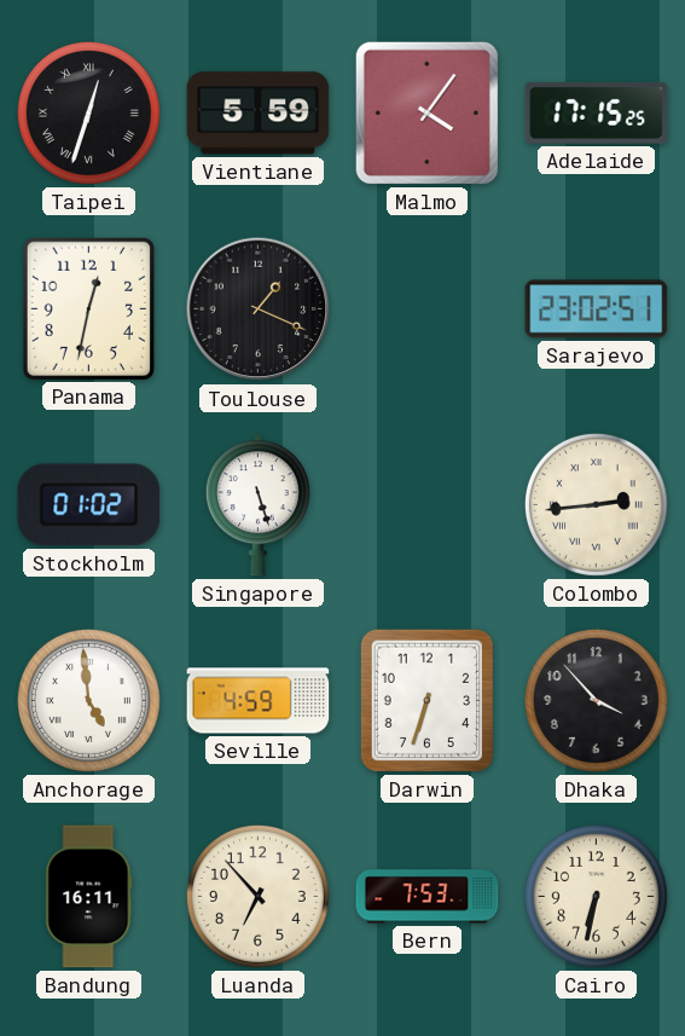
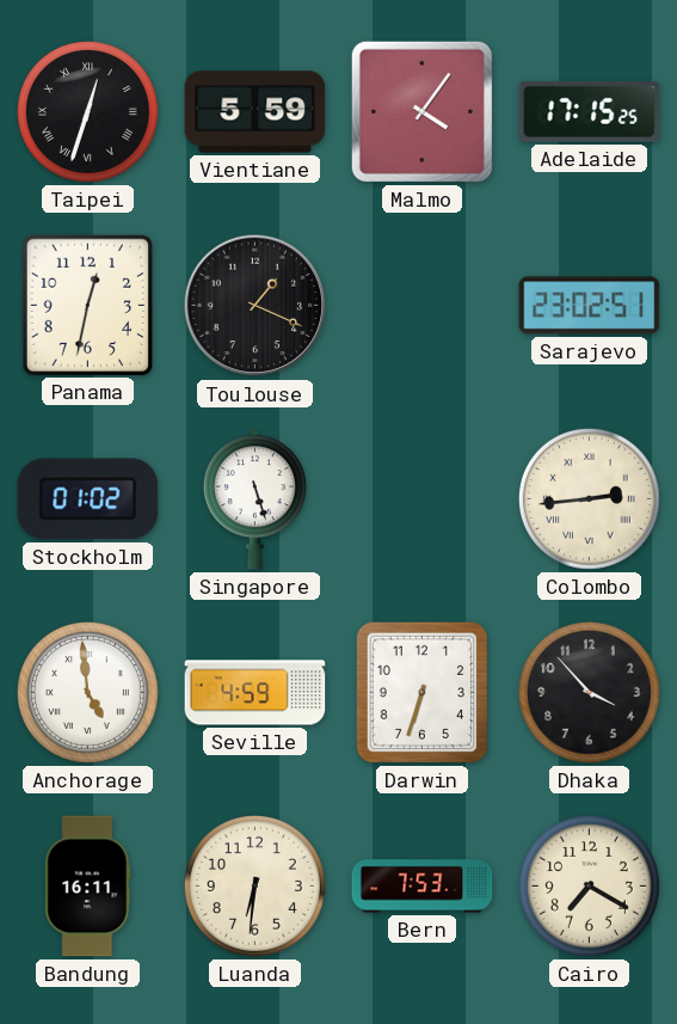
Luanda: 6:53 -> 6:31 (254, 885)
Cairo: 6:32 -> 7:20 (589, 885)
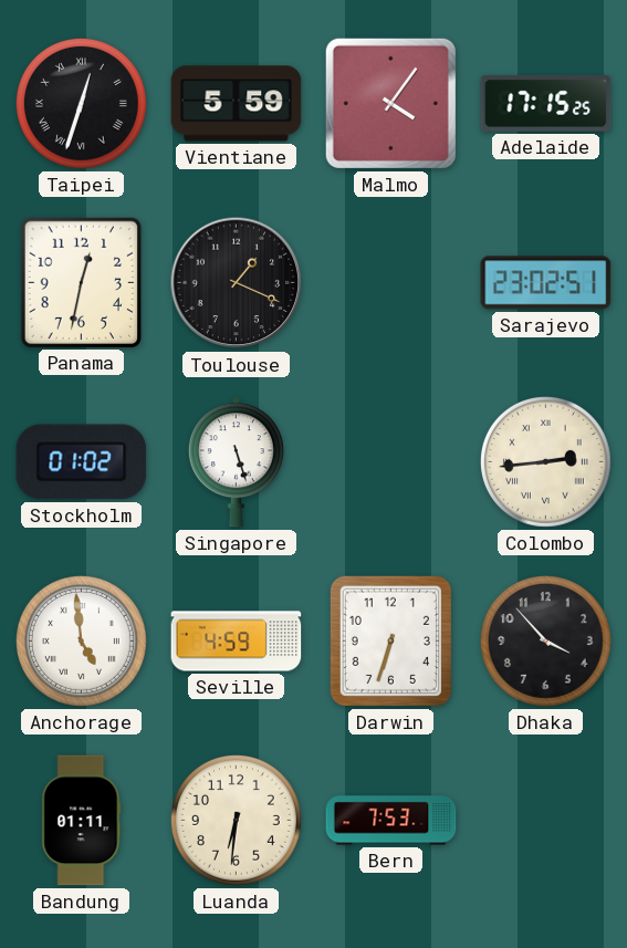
Bandung: 16:11 -> 01:11 (82, 821)
Cairo: 7:20 -> none (589, 885)
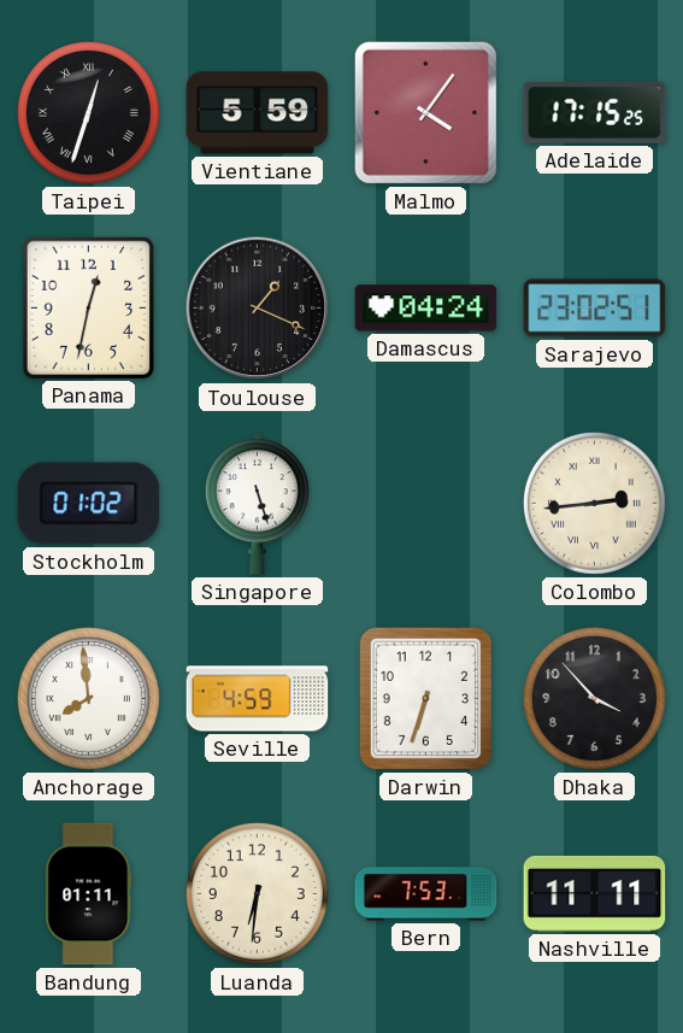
Damascus: none -> 04:24 (426, 309)
Anchorage: 4:59 -> 7:59 (88, 698)
Nashville: none -> 11:11 (595, 893)
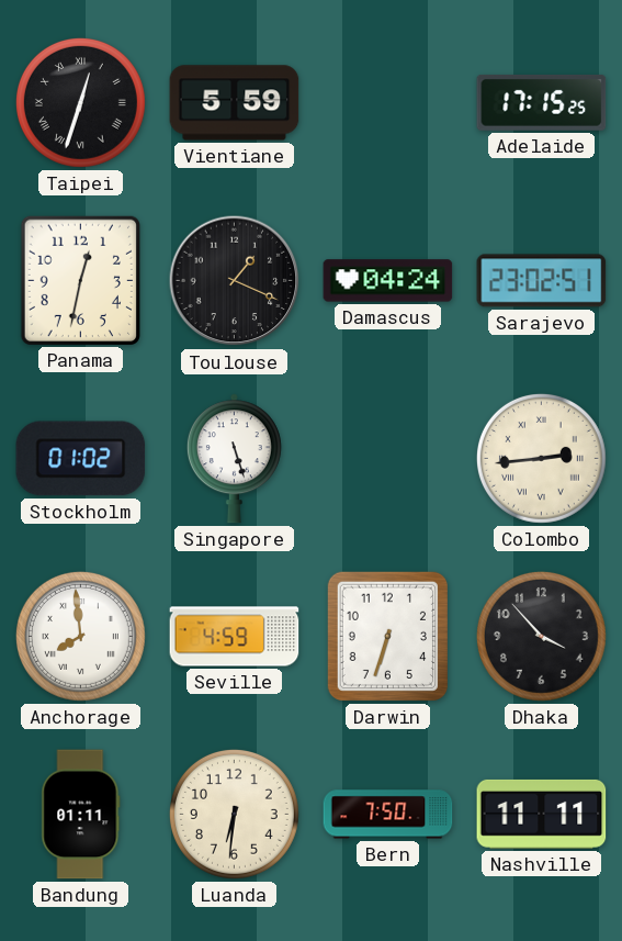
Malmo: 4:06 -> none (425, 112)
Bern: 7:53 -> 7:50 (388, 815)
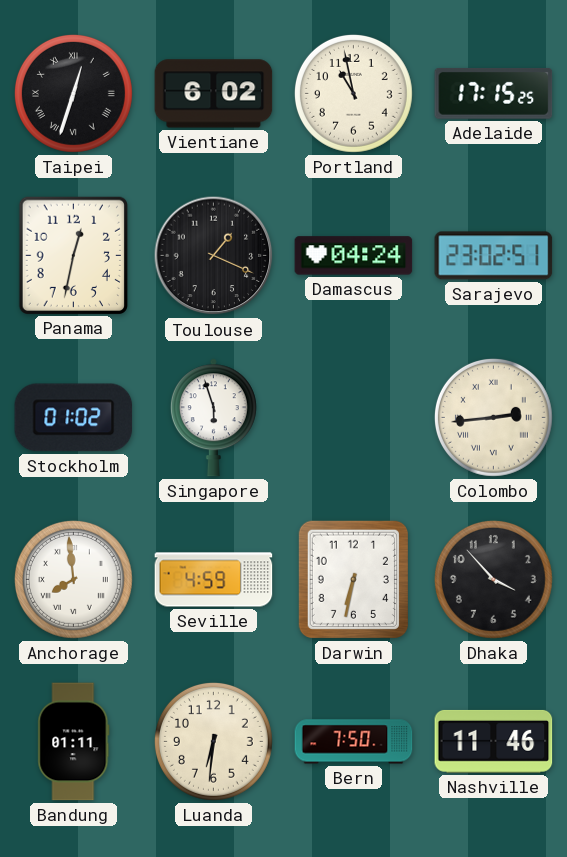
Vientiane: 5:59 -> 6:02 (214, 94)
Portland: none -> 10:58 (353, 93)
Singapore: 5:27 -> 5:57 (213, 418)
Darwin: 6:33 -> 6:32 (353, 579)
Nashville: 11:11 -> 11:46 (494, 741)
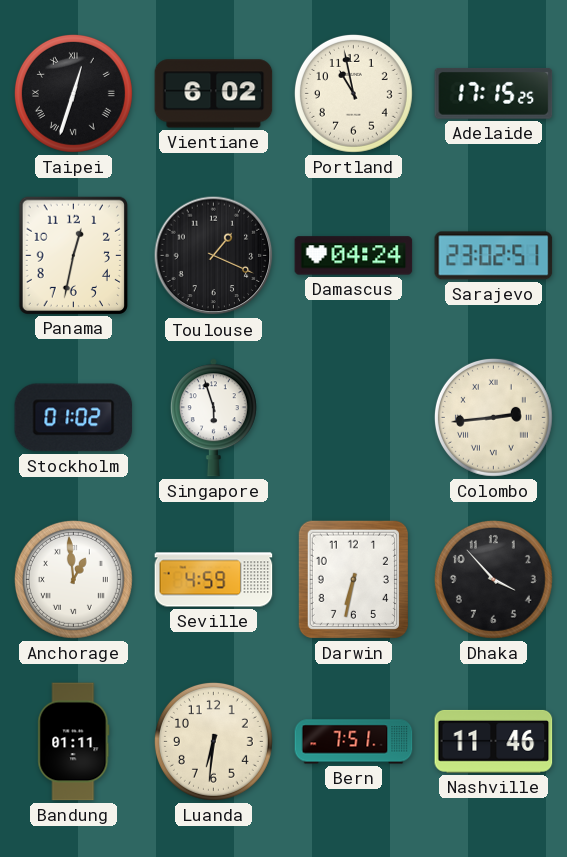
Anchorage: 7:59 -> 12:59 (73, 579)
Bern: 7:50 -> 7:51 (354, 742)
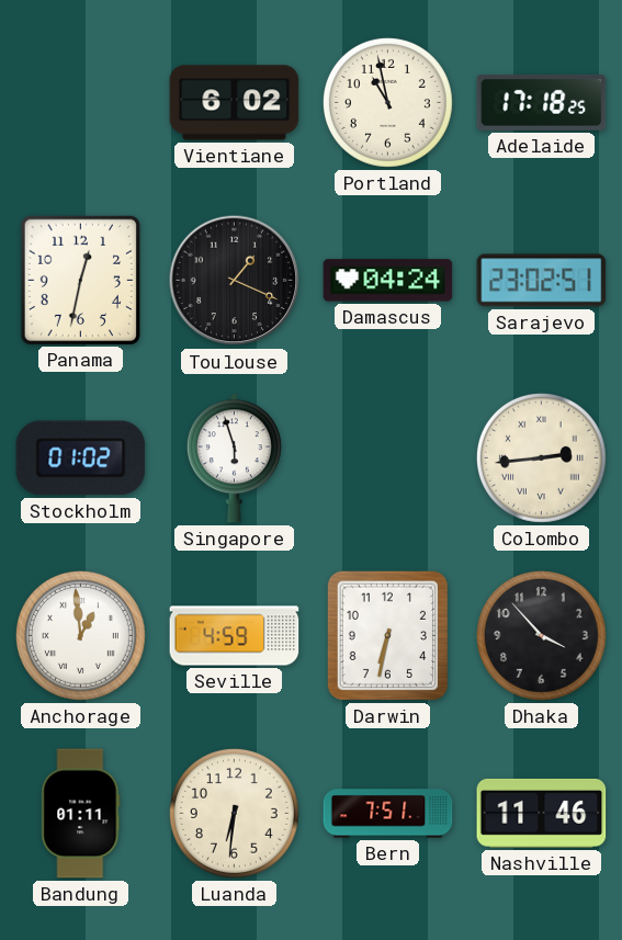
Taipei: 12:33 -> none (73, 93)
Adelaide: 17:15 -> 17:18 (542, 102)
